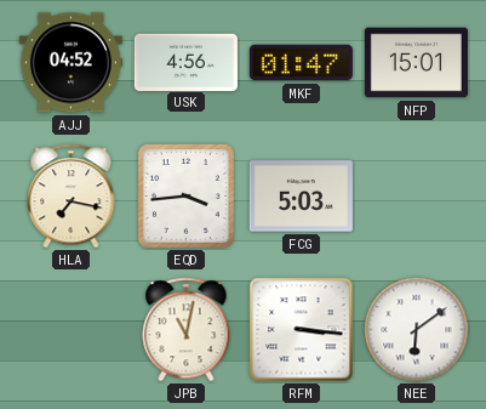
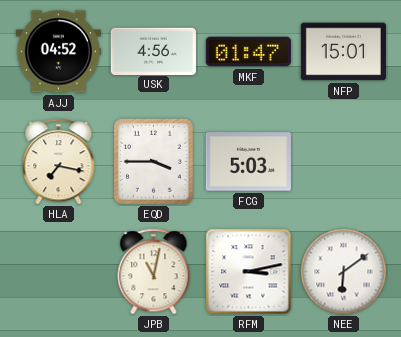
EQD: 3:44 -> 3:45 (154, 162)
RFM: 3:16 -> 3:13 (249, 272)
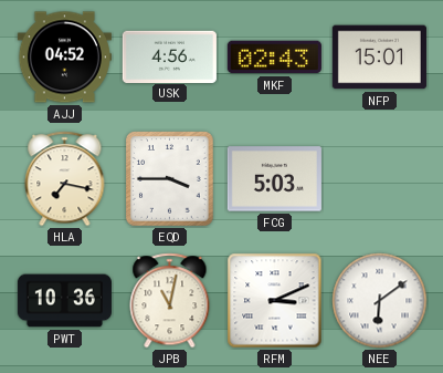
MKF: 01:47 -> 02:43 (274, 58)
PWT: none -> 10:36 (64, 301)
RFM: 3:13 -> 3:11 (275, 301)
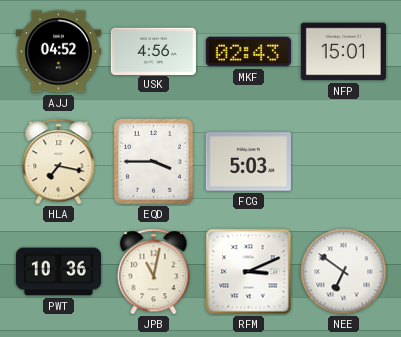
NEE: 6:09 -> 6:51 (344, 272)
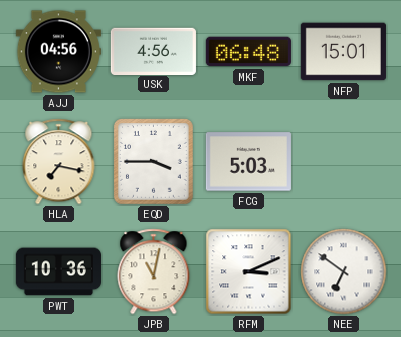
AJJ: 04:52 -> 04:56 (58, 52)
MKF: 02:43 -> 06:48 (248, 52)
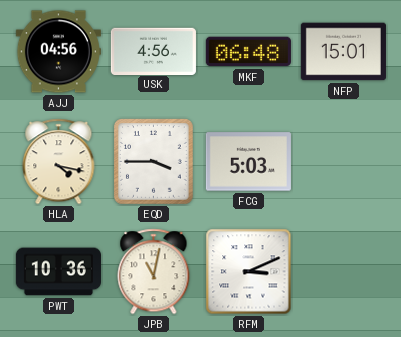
HLA: 7:17 -> 4:17 (59, 162)
NEE: 6:51 -> none (344, 272)
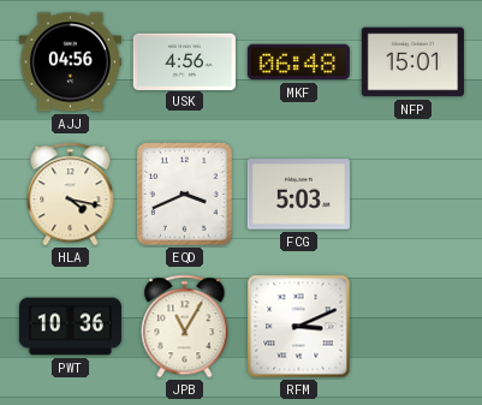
EQD: 3:45 -> 3:41 (185, 195)
JPB: 11:02 -> 11:05 (185, 327)
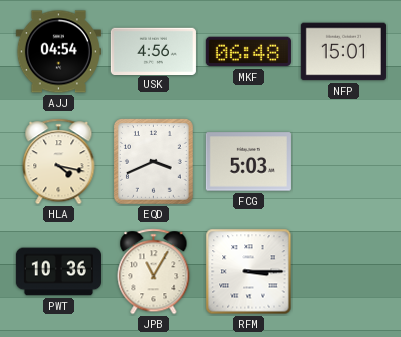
AJJ: 04:56 -> 04:54 (58, 52)
RFM: 3:11 -> 3:15 (249, 272)
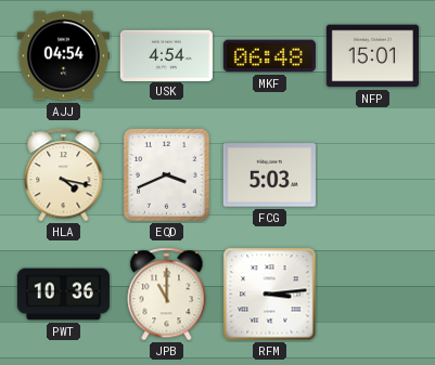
USK: 4:56 -> 4:54 (166, 55)
JPB: 11:05 -> 11:00 (167, 295)
RFM: 3:15 -> 3:14 (270, 295)
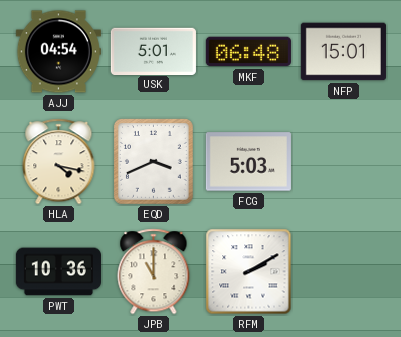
USK: 4:54 -> 5:01 (153, 51)
RFM: 3:14 -> 2:10 (249, 272)
